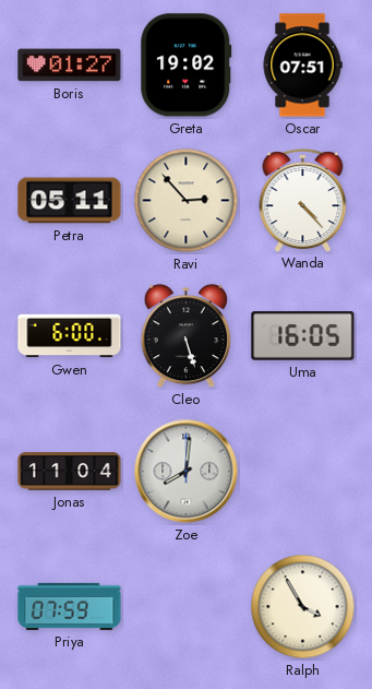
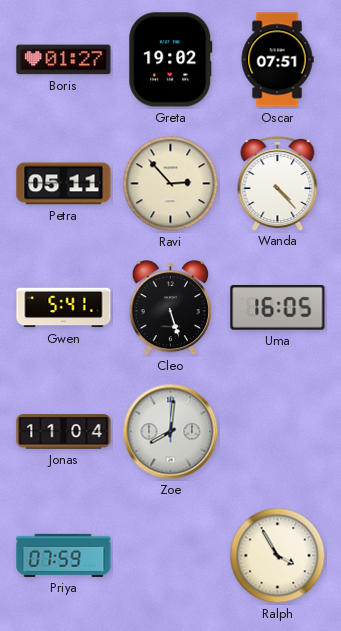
Gwen: 6:00 -> 5:41 (64, 308)
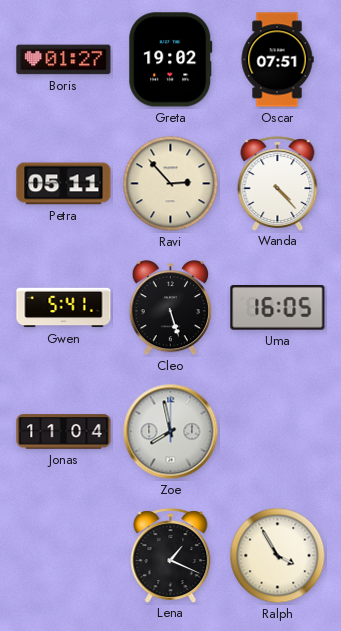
Zoe: 8:01 -> 7:58 (171, 432)
Priya: 07:59 -> none (64, 555)
Lena: none -> 1:19 (171, 555)
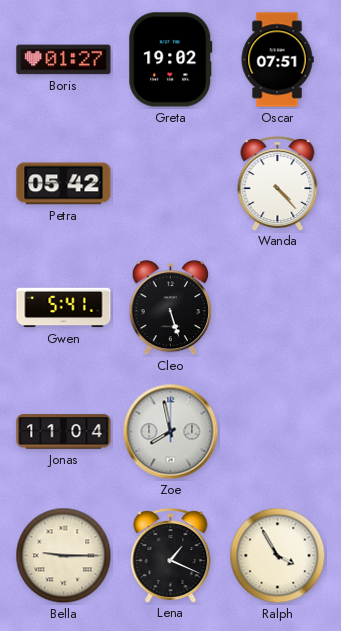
Petra: 05:11 -> 05:42 (64, 184)
Ravi: 2:53 -> none (171, 184)
Uma: 16:05 -> none (278, 308)
Bella: none -> 9:15 (64, 556)
